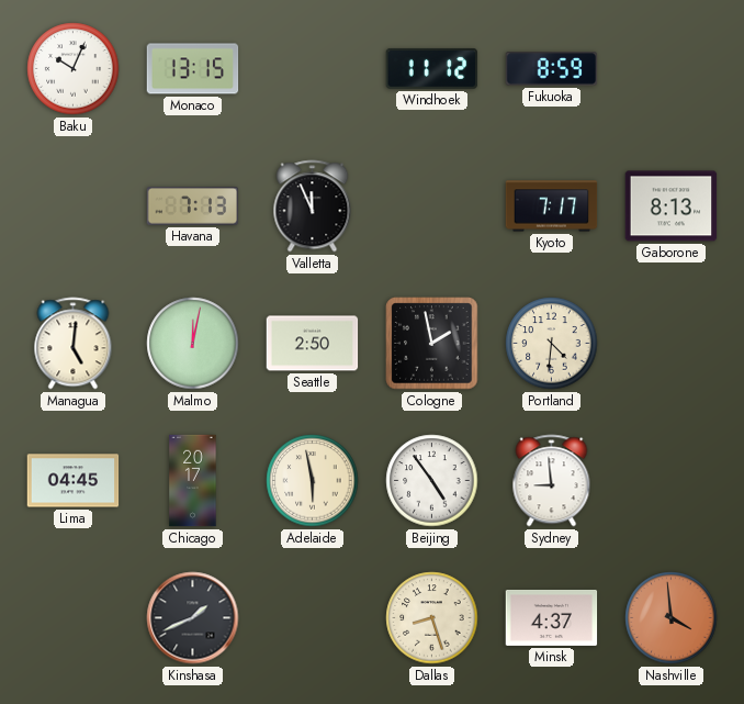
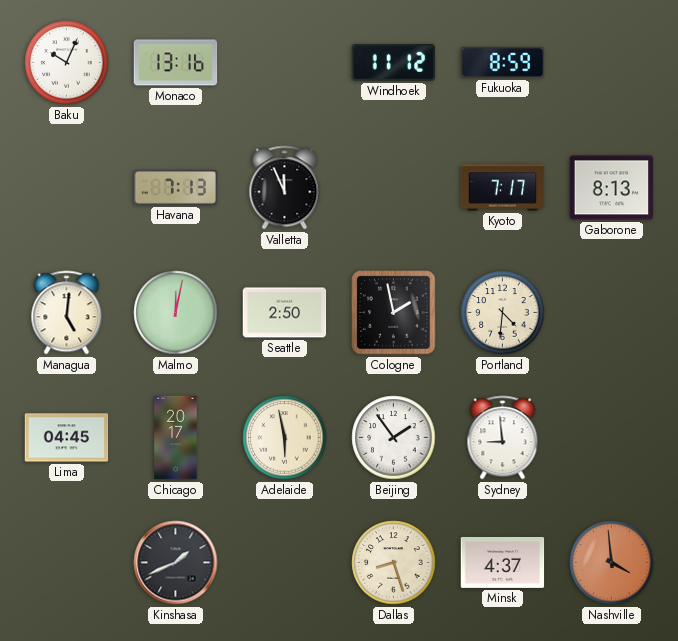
Monaco: 13:15 -> 13:16 (176, 63)
Beijing: 4:54 -> 1:54 (394, 438)
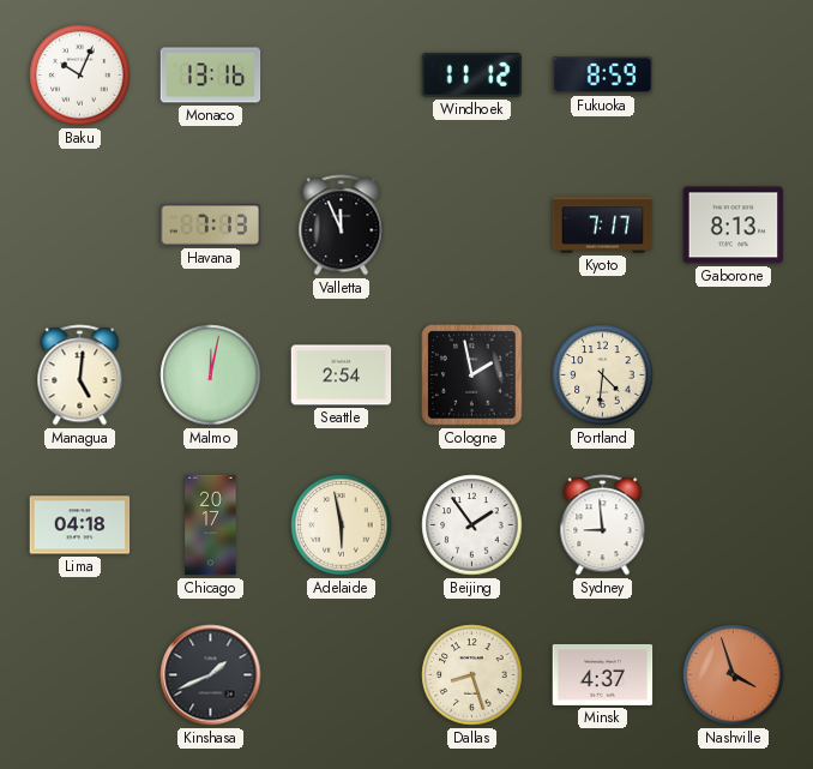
Seattle: 2:50 -> 2:54 (342, 376)
Lima: 04:45 -> 04:18 (80, 525)
Nashville: 3:59 -> 3:57 (734, 675)
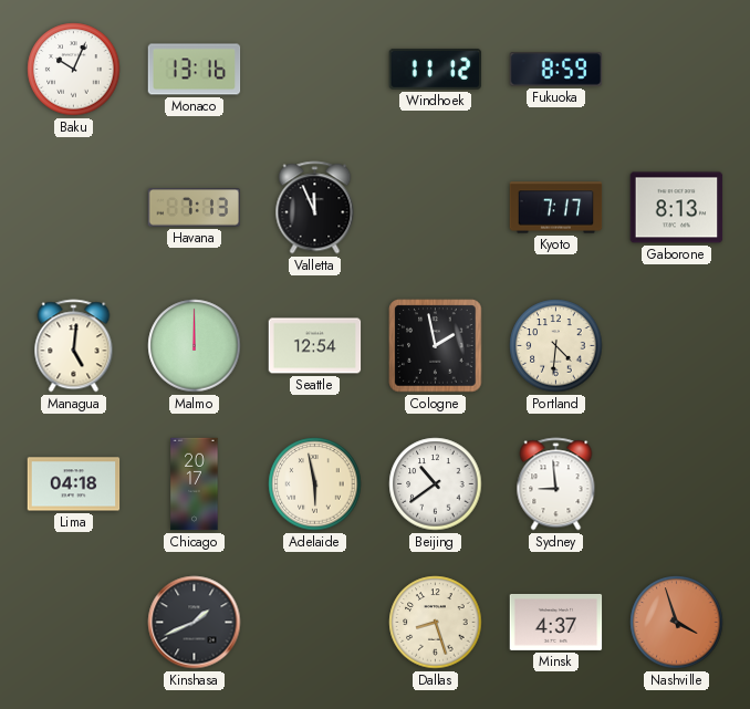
Malmo: 12:02 -> 12:00 (195, 346)
Seattle: 2:54 -> 12:54 (315, 346)
Beijing: 1:54 -> 10:39 (436, 484)
